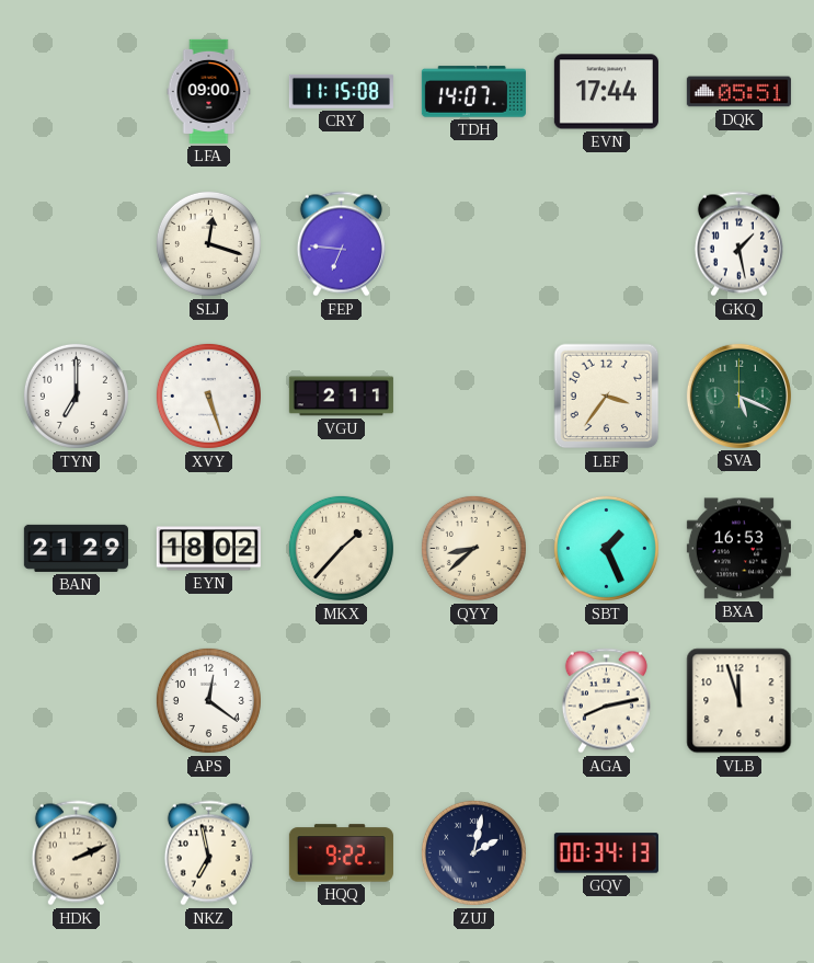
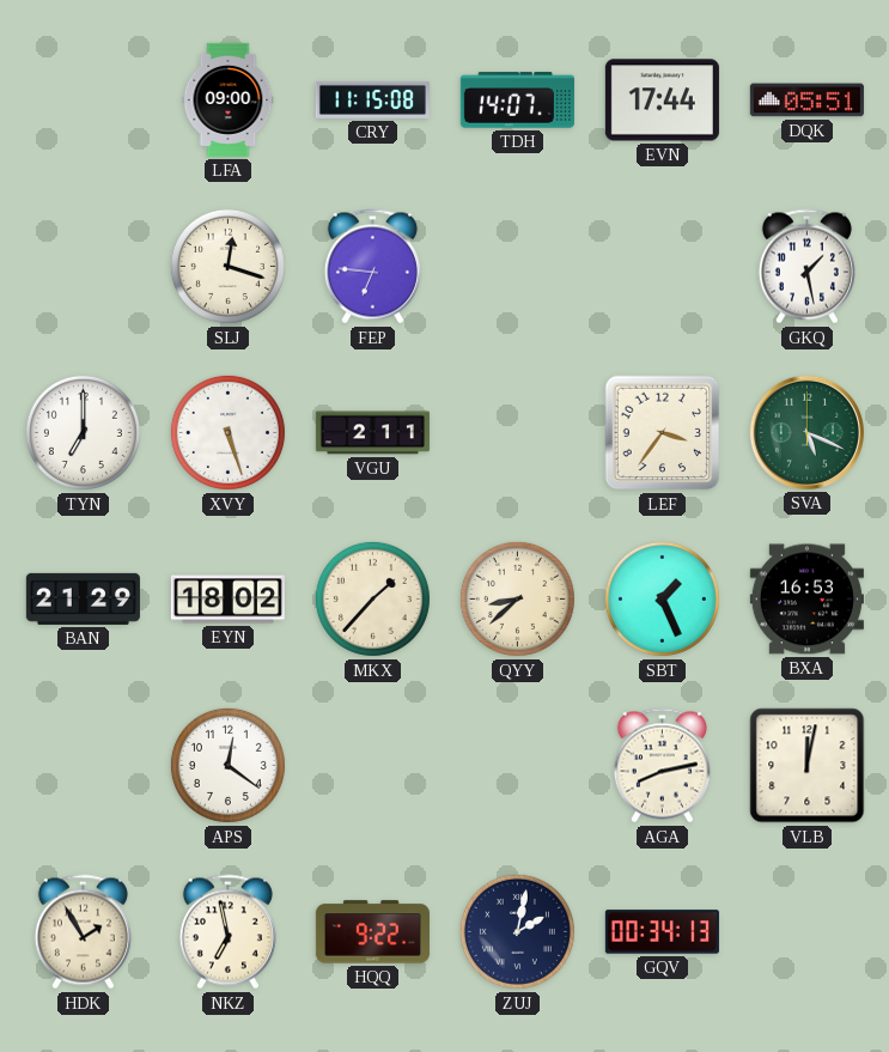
VLB: 11:57 -> 12:02 (808, 766)
HDK: 2:11 -> 1:55 (83, 932)
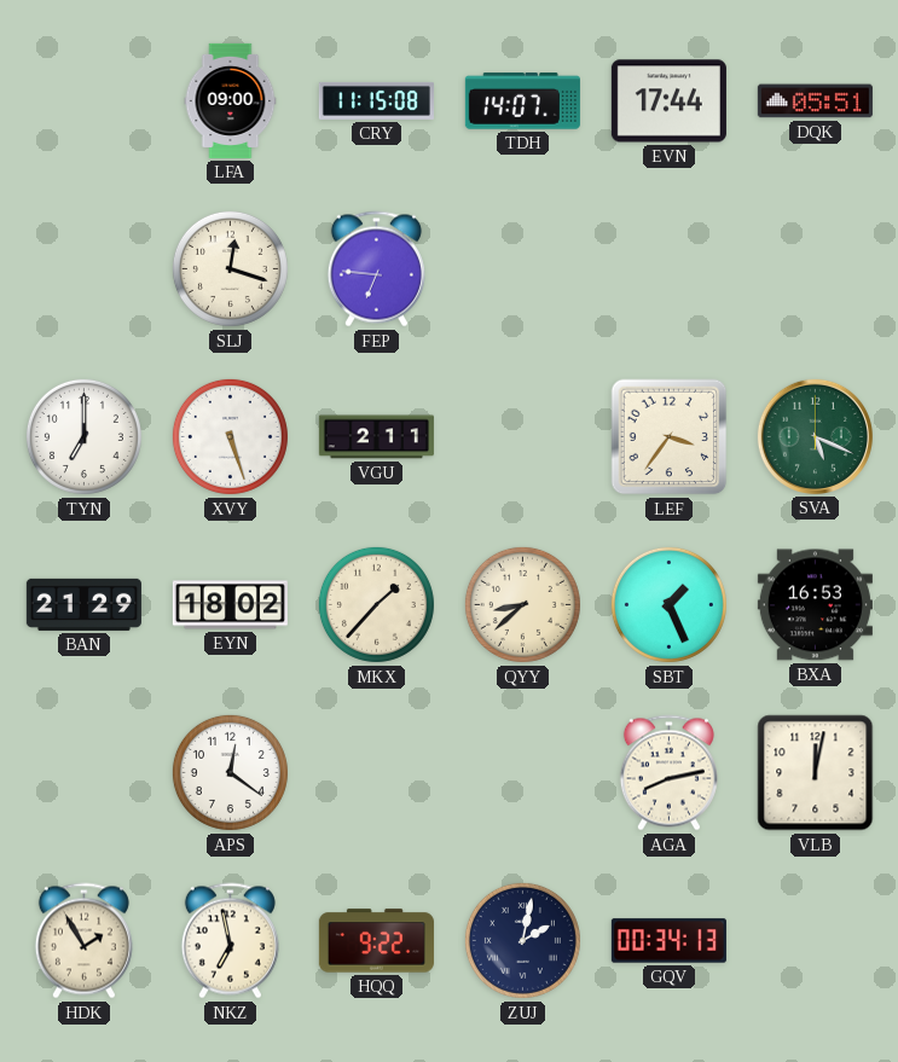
GKQ: 1:28 -> none (806, 267)
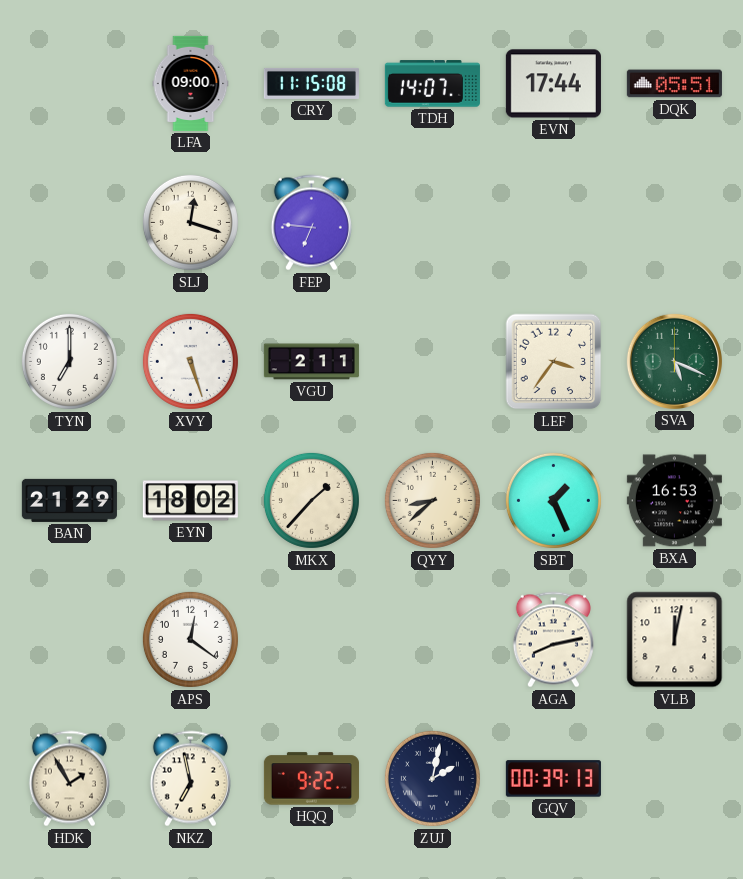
GQV: 00:34 -> 00:39 (553, 779)
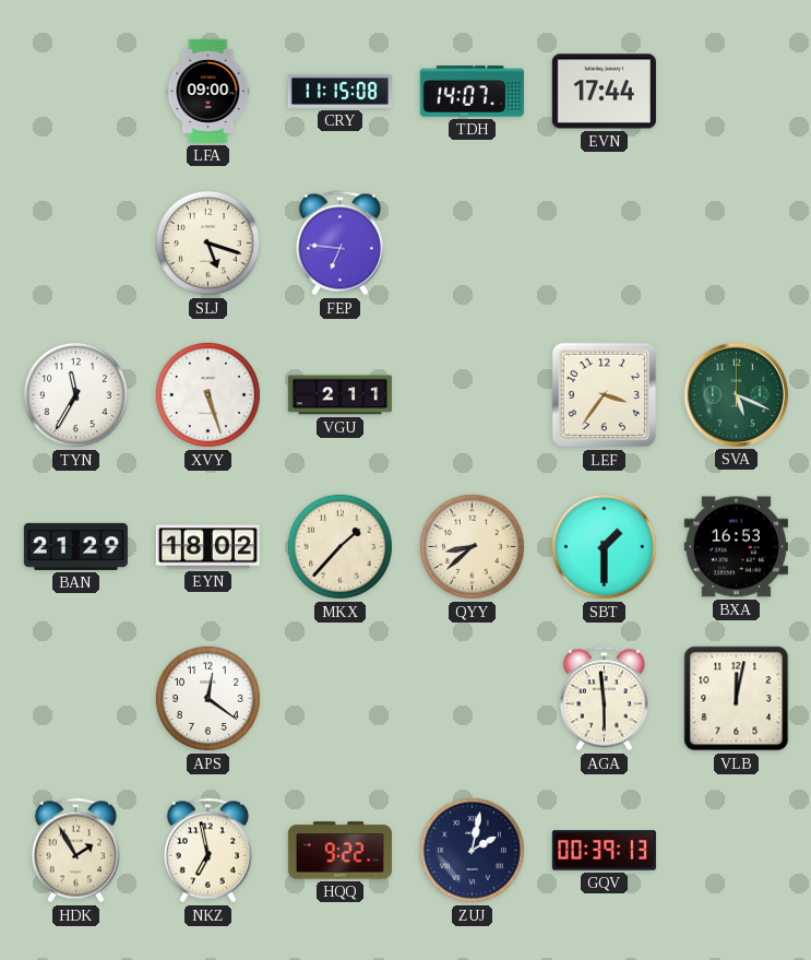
DQK: 05:51 -> none (674, 84)
SLJ: 12:18 -> 5:18 (207, 242)
TYN: 7:00 -> 11:35 (75, 394)
SBT: 1:26 -> 1:30 (604, 546)
AGA: 8:13 -> 5:59 (604, 699)
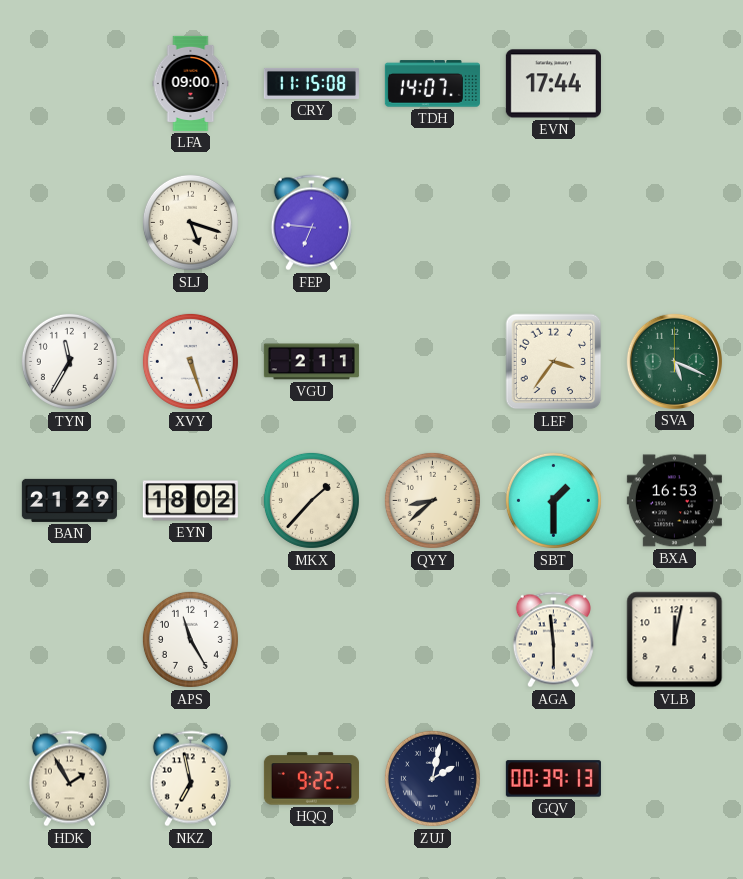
APS: 12:21 -> 11:25 (190, 639)
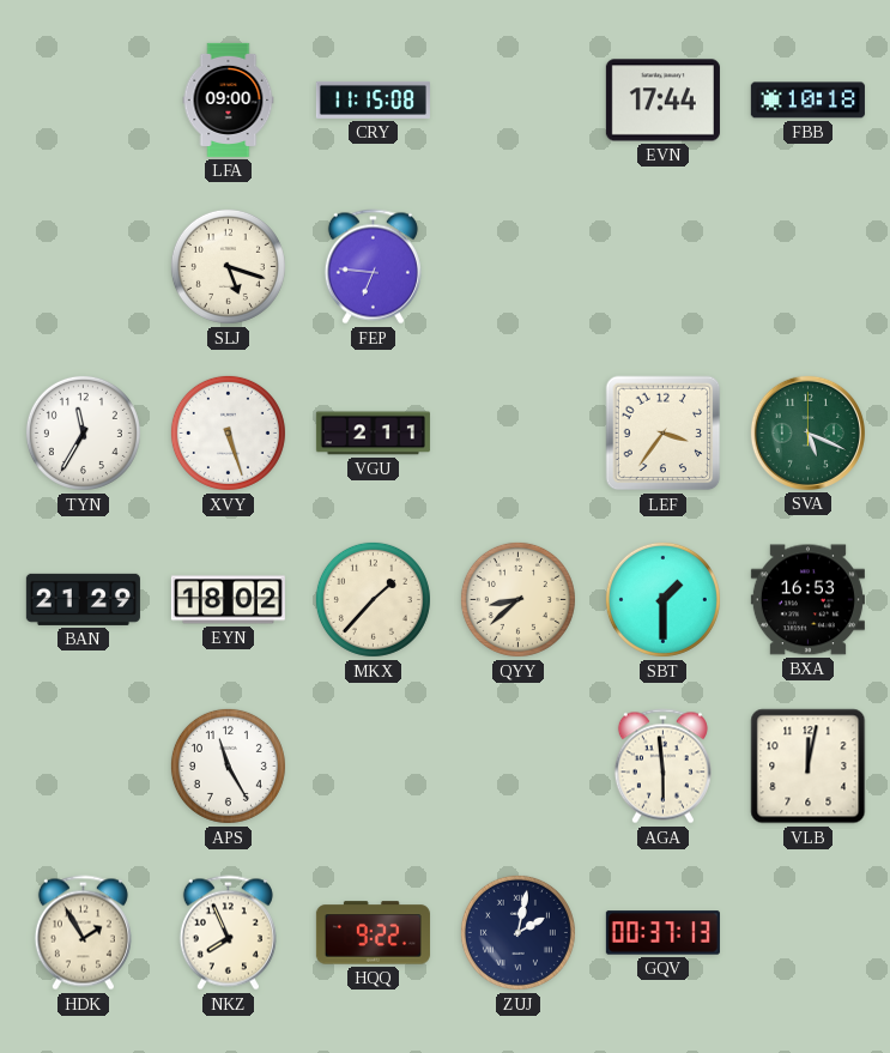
TDH: 14:07 -> none (432, 84)
FBB: none -> 10:18 (807, 101)
NKZ: 6:58 -> 7:56 (228, 933)
GQV: 00:39 -> 00:37 (662, 933)
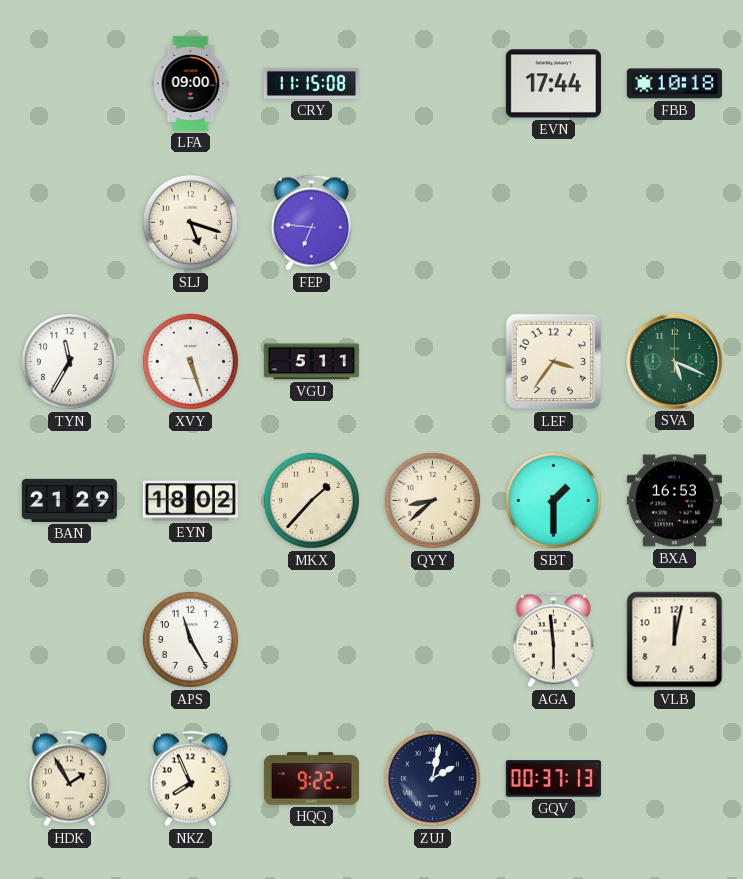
VGU: 2:11 -> 5:11 (311, 362)
